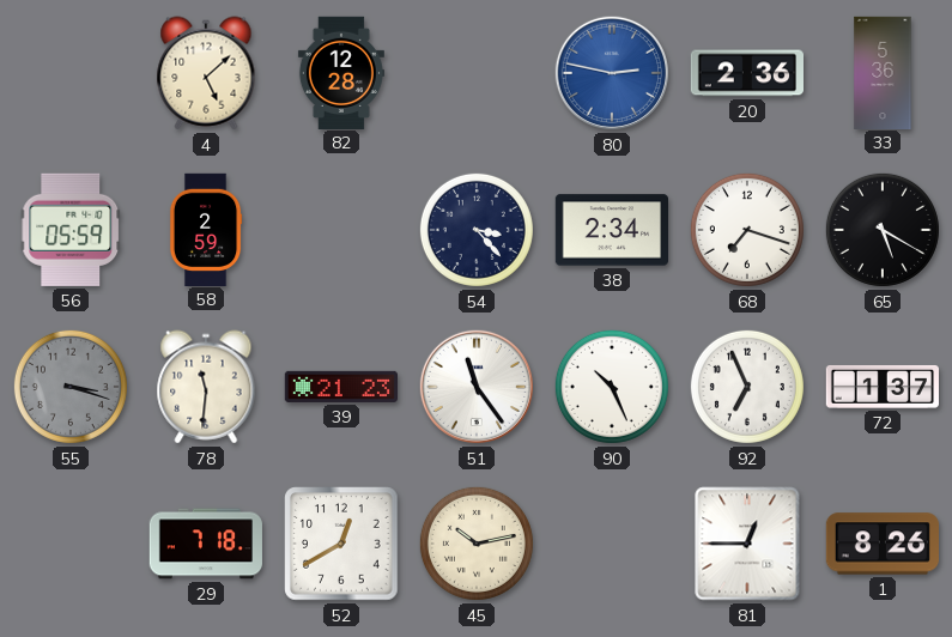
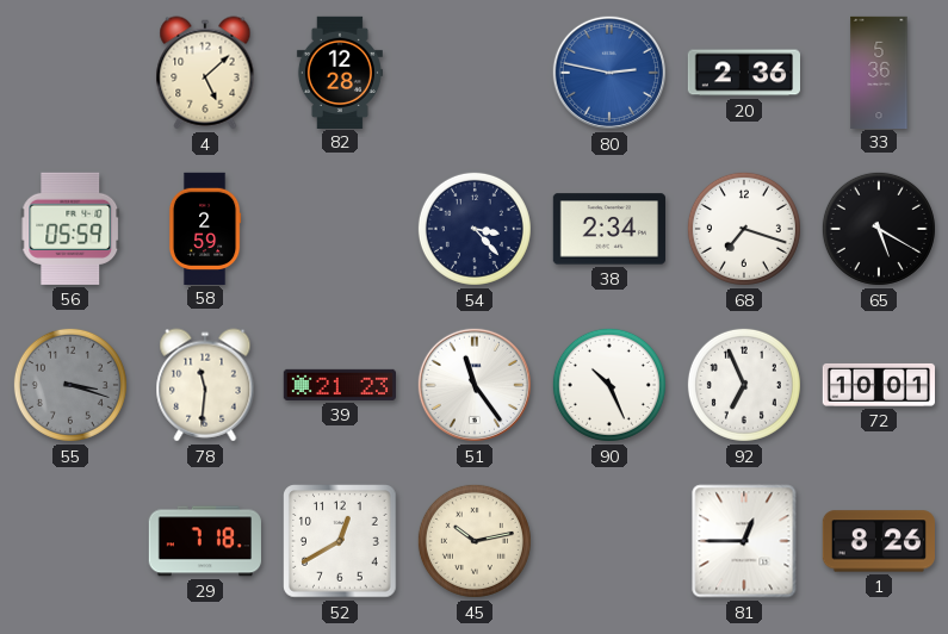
72: 1:37 -> 10:01 (878, 385)
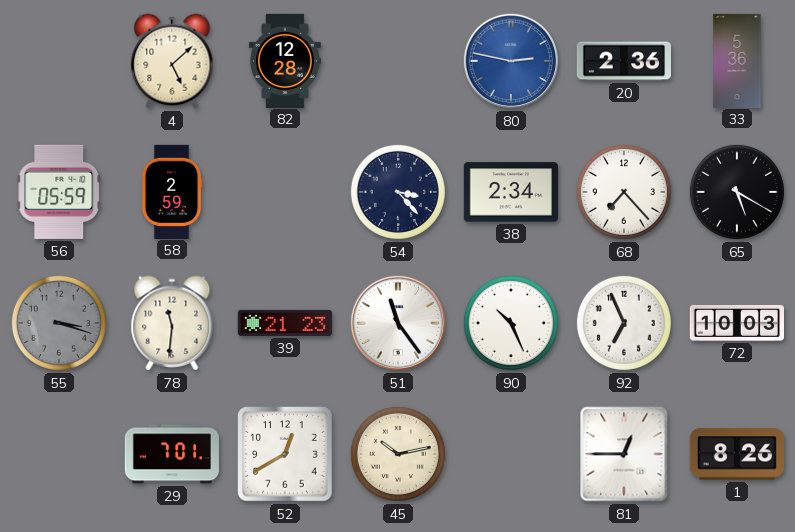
68: 7:18 -> 7:23 (624, 192)
72: 10:01 -> 10:03 (736, 323)
29: 7:18 -> 7:01 (172, 454)
